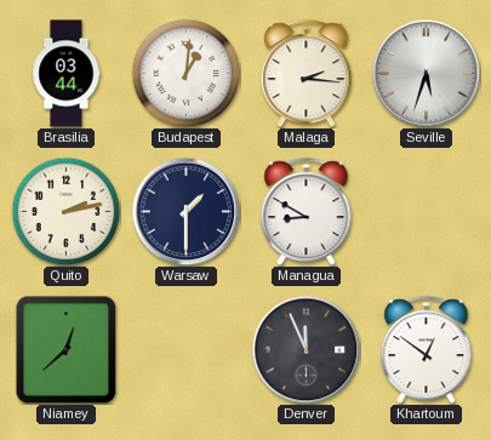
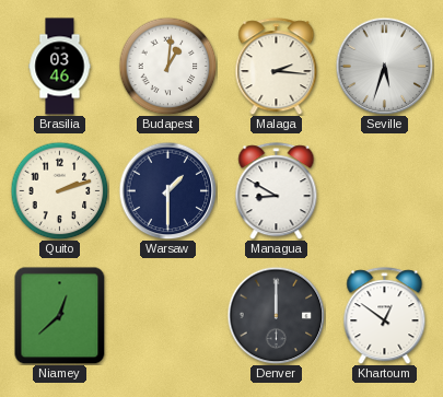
Brasilia: 03:44 -> 03:46 (60, 67)
Quito: 2:13 -> 2:12 (59, 190)
Denver: 11:56 -> 12:00 (276, 315)
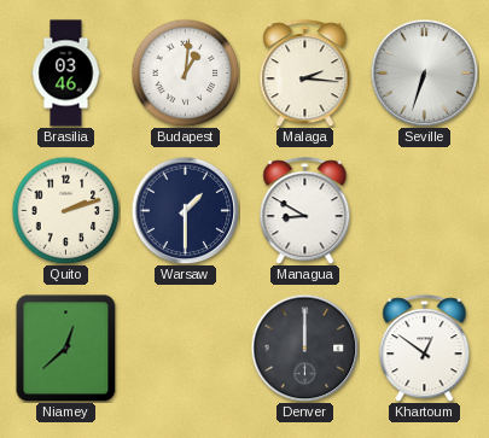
Seville: 5:33 -> 6:33 (424, 72)
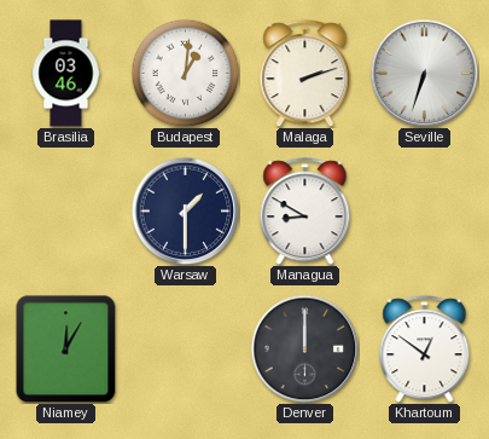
Malaga: 2:16 -> 2:12 (305, 74)
Quito: 2:12 -> none (65, 210)
Niamey: 12:38 -> 12:05 (66, 348)
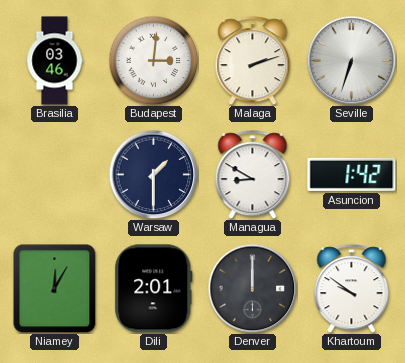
Budapest: 1:01 -> 3:01 (153, 60)
Asuncion: none -> 1:42 (352, 174)
Dili: none -> 2:01 (154, 289)
Khartoum: 12:51 -> 9:51 (352, 289)
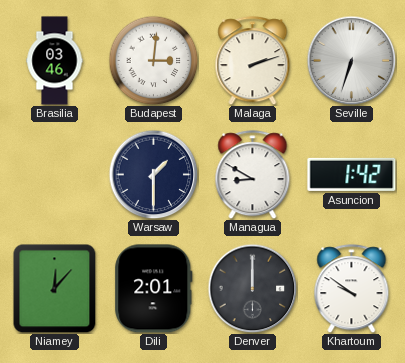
Niamey: 12:05 -> 12:07 (55, 288)
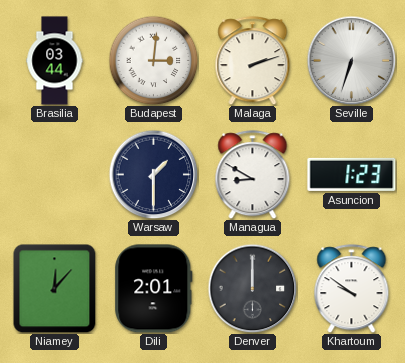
Brasilia: 03:46 -> 03:44 (55, 61)
Asuncion: 1:42 -> 1:23 (352, 174)
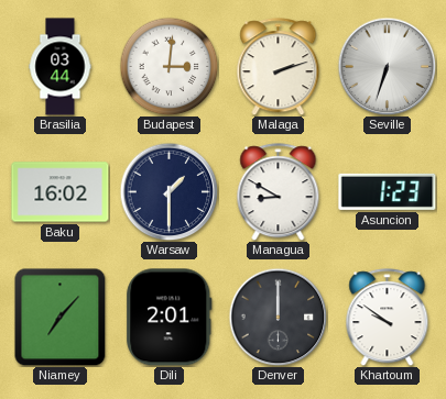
Baku: none -> 16:02 (61, 192)
Niamey: 12:07 -> 7:07 (61, 317)
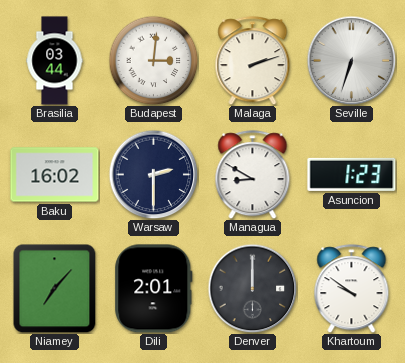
Warsaw: 1:30 -> 2:30 (153, 174)
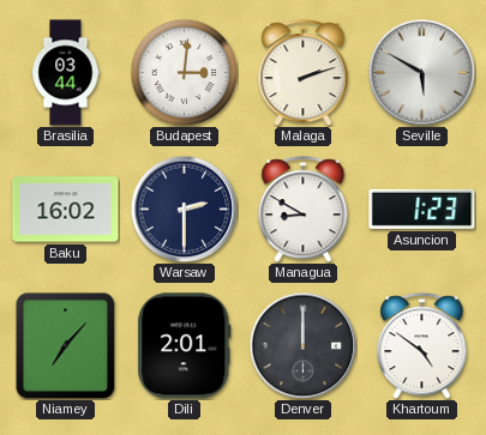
Seville: 6:33 -> 5:50 (421, 72)
Khartoum: 9:51 -> 4:51 (422, 346)
